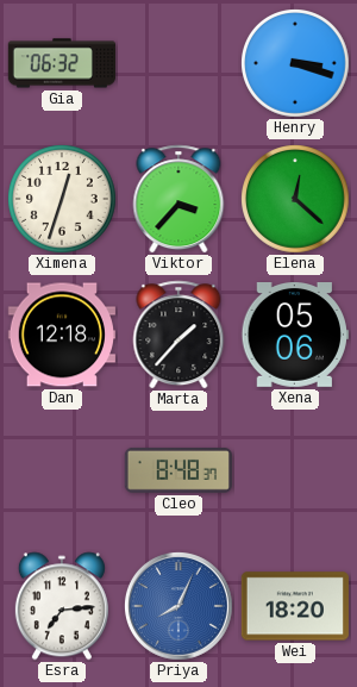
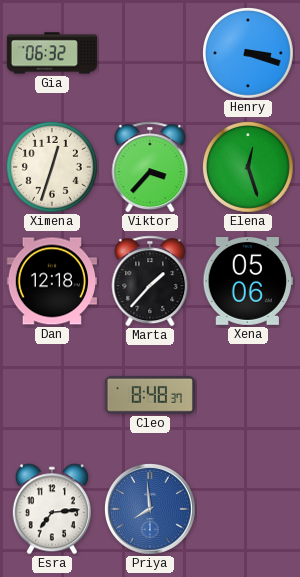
Elena: 12:22 -> 12:27 (249, 168)
Priya: 8:04 -> 7:59 (150, 509)
Wei: 18:20 -> none (295, 606)
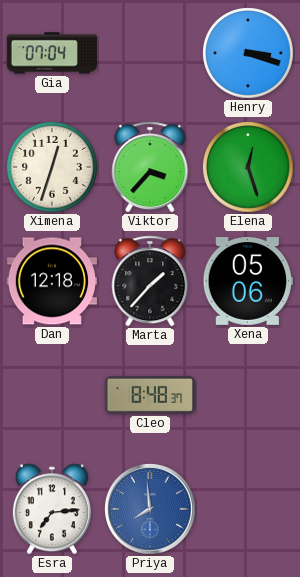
Gia: 06:32 -> 07:04 (51, 53)
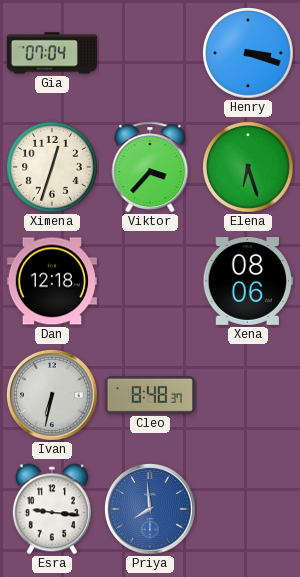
Elena: 12:27 -> 6:27 (249, 168)
Marta: 1:37 -> none (150, 281)
Xena: 05:06 -> 08:06 (247, 282)
Ivan: none -> 6:32 (52, 395)
Esra: 7:14 -> 9:16 (52, 509)
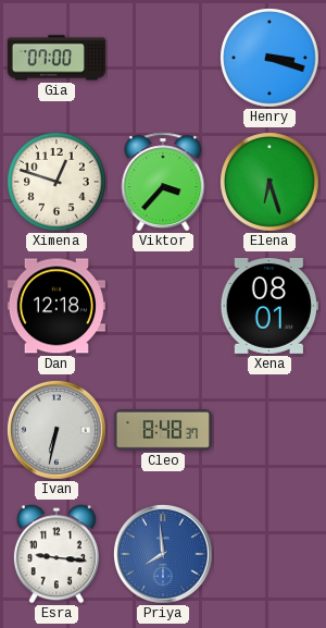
Gia: 07:04 -> 07:00 (55, 58)
Ximena: 12:33 -> 12:48 (58, 183)
Xena: 08:06 -> 08:01 (268, 307)
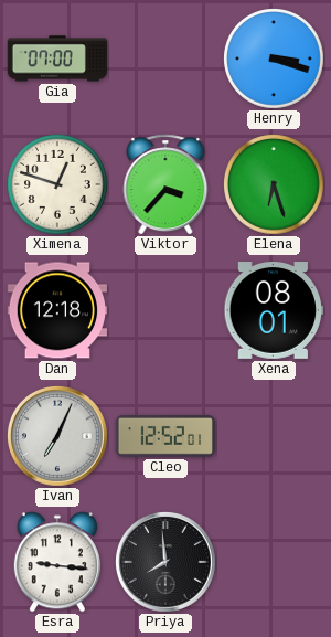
Ivan: 6:32 -> 7:04 (57, 436)
Cleo: 8:48 -> 12:52 (165, 436)
Priya dial: blue -> black (165, 562)
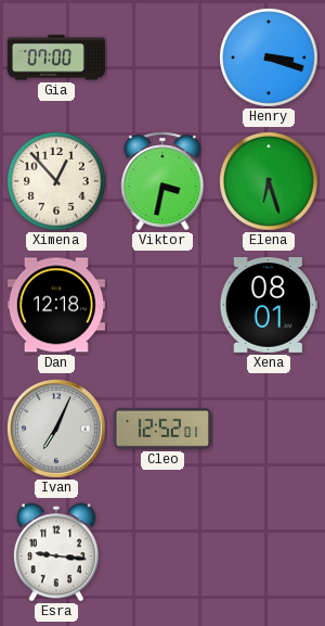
Ximena: 12:48 -> 12:53 (57, 182)
Viktor: 3:37 -> 3:32 (162, 181)
Priya: 7:59 -> none (165, 562)
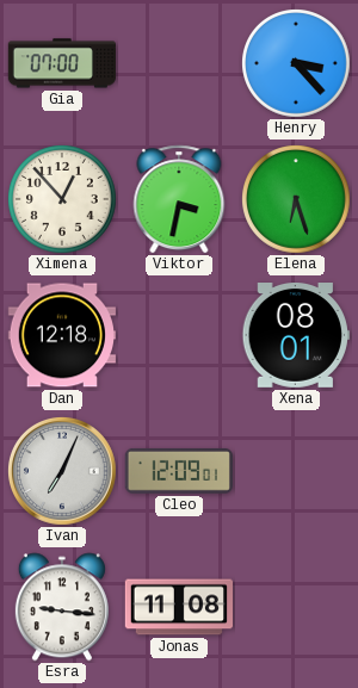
Henry: 3:18 -> 3:23 (297, 64)
Cleo: 12:52 -> 12:09 (179, 471)
Jonas: none -> 11:08 (178, 607)
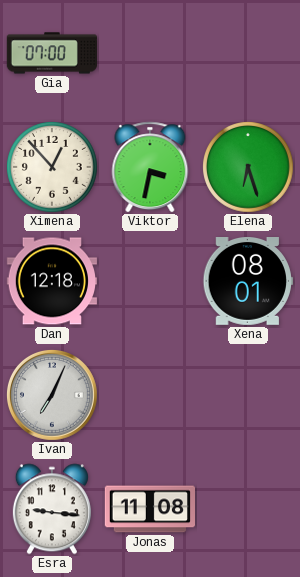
Henry: 3:23 -> none (297, 64)
Cleo: 12:09 -> none (179, 471)
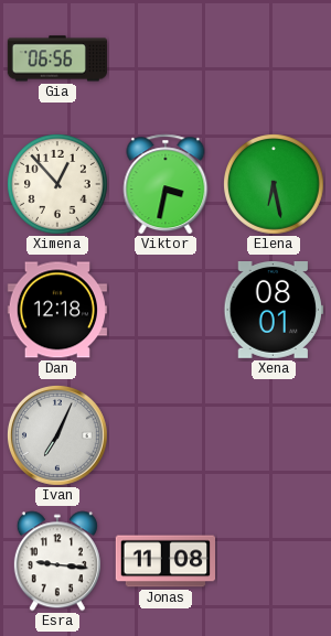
Gia: 07:00 -> 06:56 (56, 58)
Elena: 6:27 -> 6:28 (275, 185)
